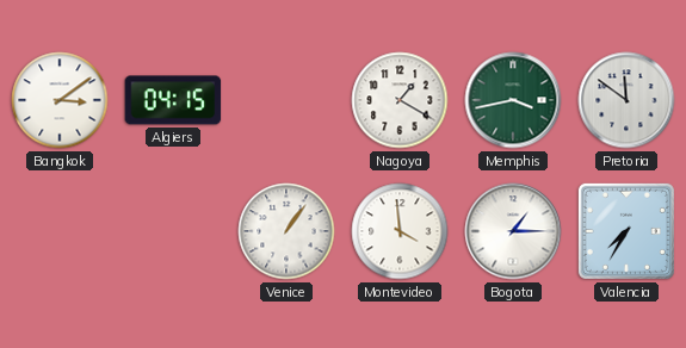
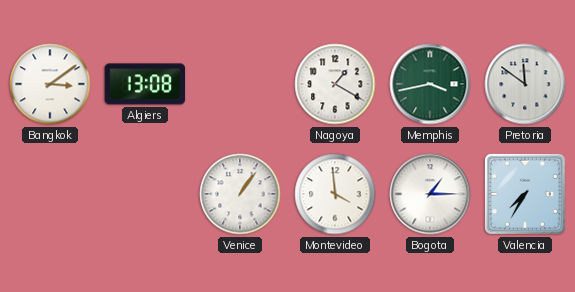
Algiers: 04:15 -> 13:08 (145, 84)
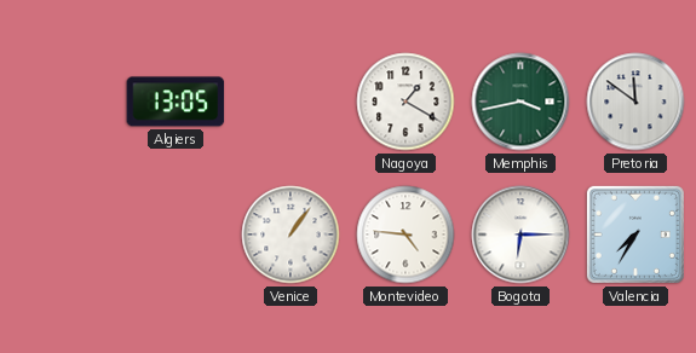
Bangkok: 3:09 -> none (50, 84)
Algiers: 13:08 -> 13:05 (176, 102)
Montevideo: 3:59 -> 4:46 (405, 235)
Bogota: 1:15 -> 6:15 (520, 235)
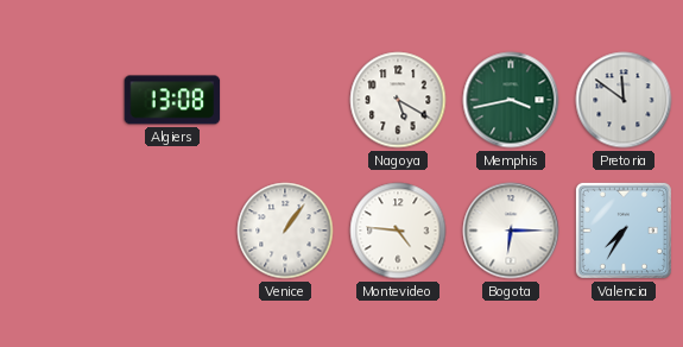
Algiers: 13:05 -> 13:08 (172, 100)
Nagoya: 1:20 -> 5:20 (398, 100)
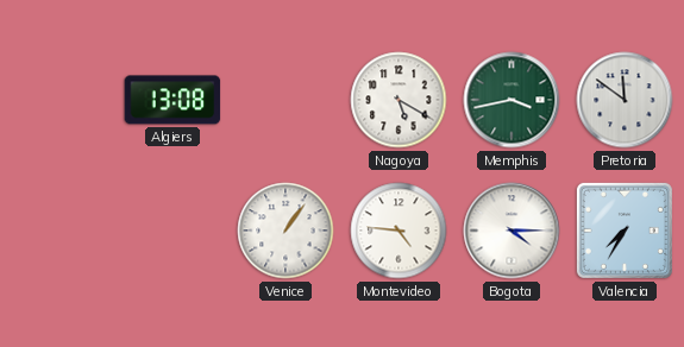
Bogota: 6:15 -> 4:15 (512, 231)
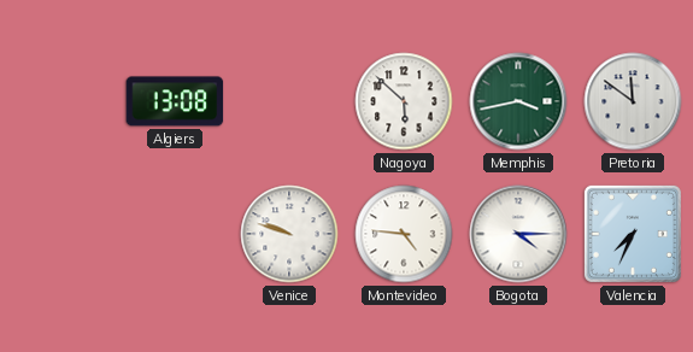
Nagoya: 5:20 -> 5:52 (404, 101)
Venice: 1:06 -> 9:48 (289, 234)
Valencia: 7:35 -> 7:34 (633, 234)
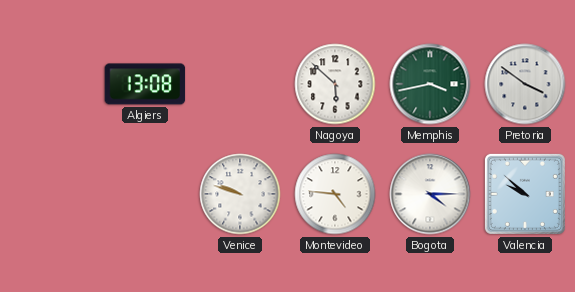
Pretoria: 11:51 -> 3:51 (525, 84)
Valencia: 7:34 -> 9:52 (525, 194)
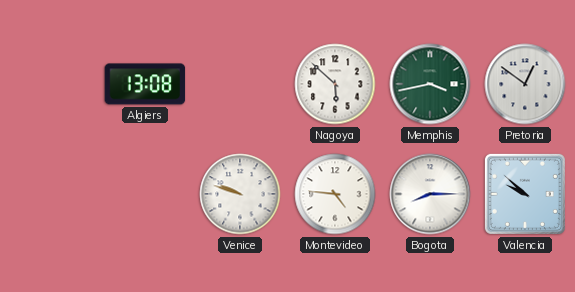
Pretoria: 3:51 -> 12:51 (525, 84)
Bogota: 4:15 -> 8:15 (430, 194)
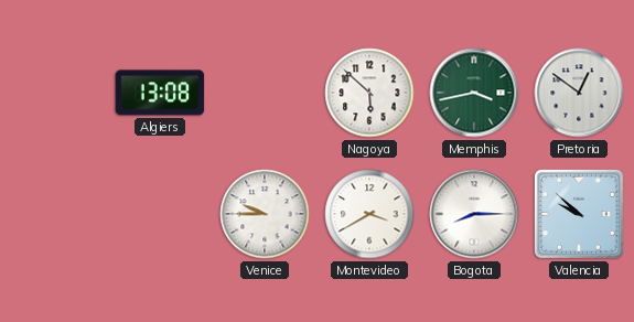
Venice: 9:48 -> 9:45 (265, 214)
Montevideo: 4:46 -> 3:40 (369, 214)
